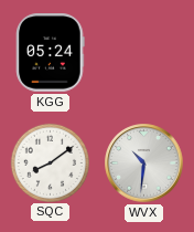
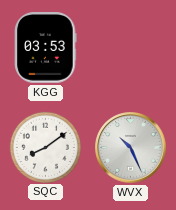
KGG: 05:24 -> 03:53 (46, 48)
WVX: 10:31 -> 10:26 (131, 148)
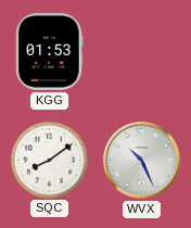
KGG: 03:53 -> 01:53 (50, 52)
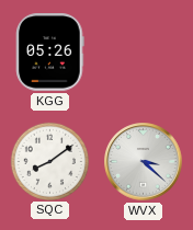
KGG: 01:53 -> 05:26 (50, 53)
WVX: 10:26 -> 3:22 (144, 162)
